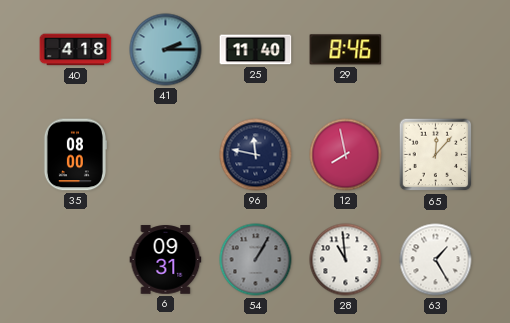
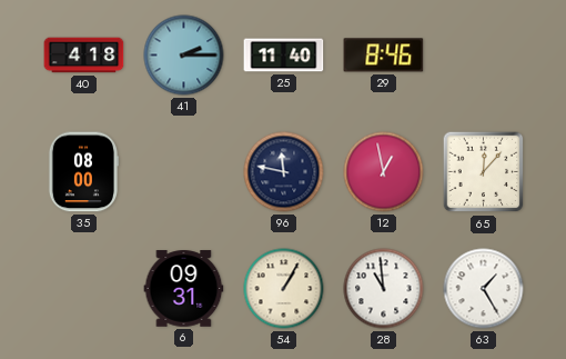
12: 7:58 -> 12:58 (384, 172)
54 dial: grey -> cream (284, 289)
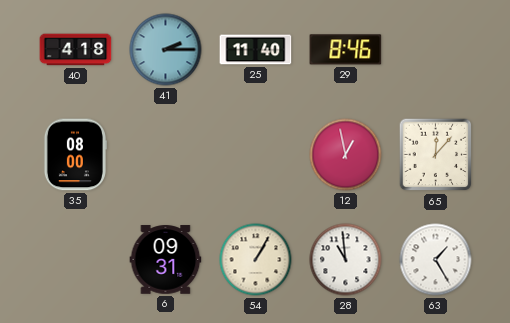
96: 11:47 -> none (284, 172)
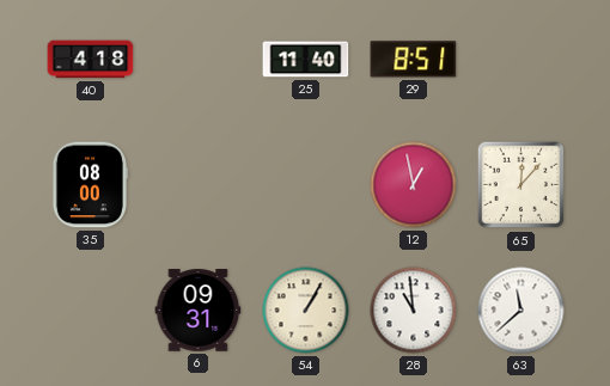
41: 2:15 -> none (166, 50)
29: 8:46 -> 8:51 (414, 60)
63: 1:25 -> 11:38 (521, 311)
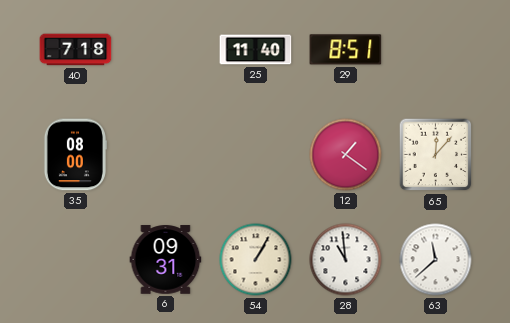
40: 4:18 -> 7:18 (76, 50)
12: 12:58 -> 1:21 (346, 155)
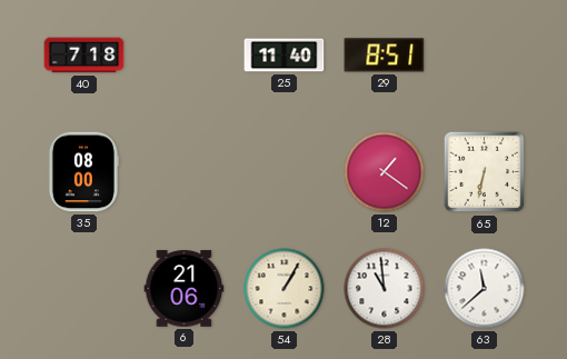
65: 12:07 -> 6:32 (485, 172)
6: 09:31 -> 21:06 (185, 289)
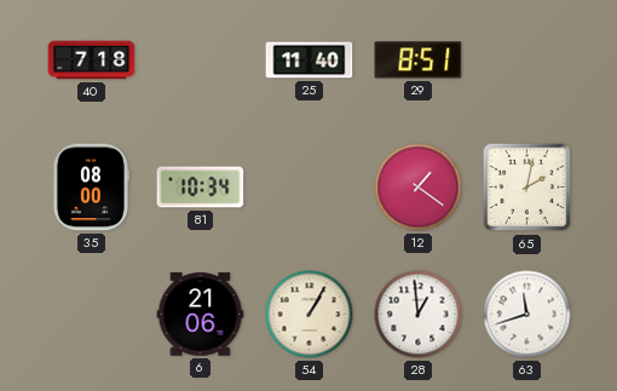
81: none -> 10:34 (201, 188)
65: 6:32 -> 2:02 (527, 188)
28: 10:59 -> 12:59 (419, 315)
63: 11:38 -> 11:42 (527, 315)
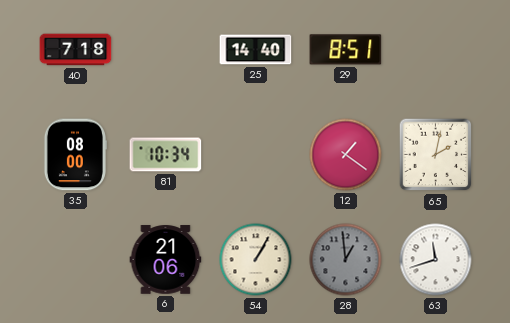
25: 11:40 -> 14:40 (256, 50)
28 dial: white -> grey (346, 260)
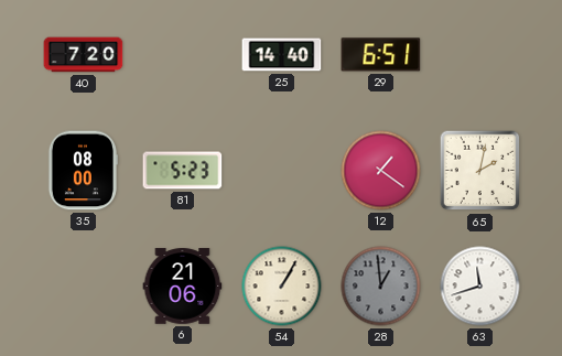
40: 7:18 -> 7:20 (84, 55)
29: 8:51 -> 6:51 (381, 55)
81: 10:34 -> 5:23 (183, 171)
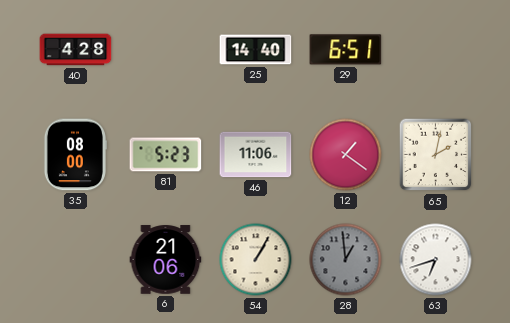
40: 7:20 -> 4:28 (76, 50)
46: none -> 11:06 (256, 155)
63: 11:42 -> 6:42 (436, 260)
